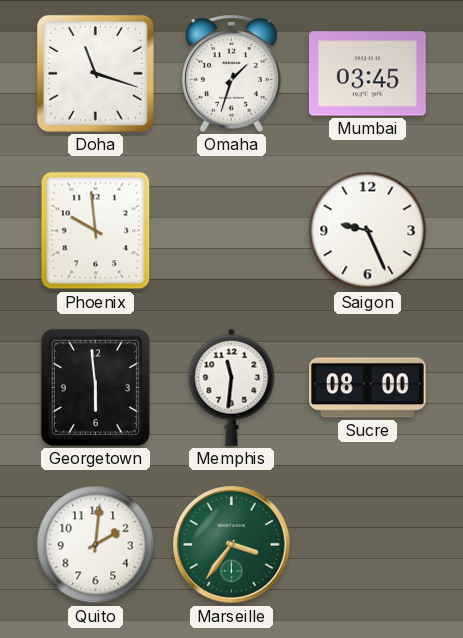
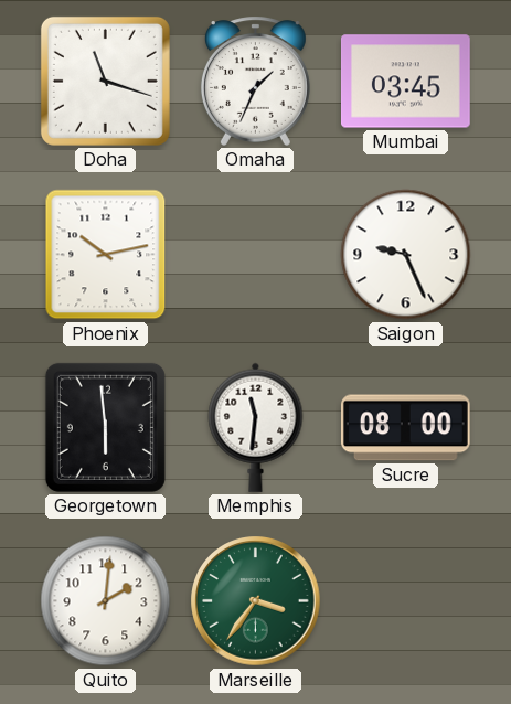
Omaha: 1:33 -> 1:34 (255, 81)
Phoenix: 9:59 -> 10:13 (106, 255)
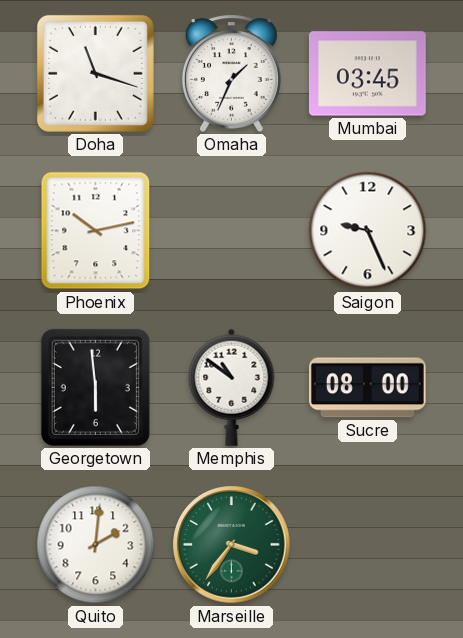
Memphis: 11:31 -> 10:51 (232, 387)
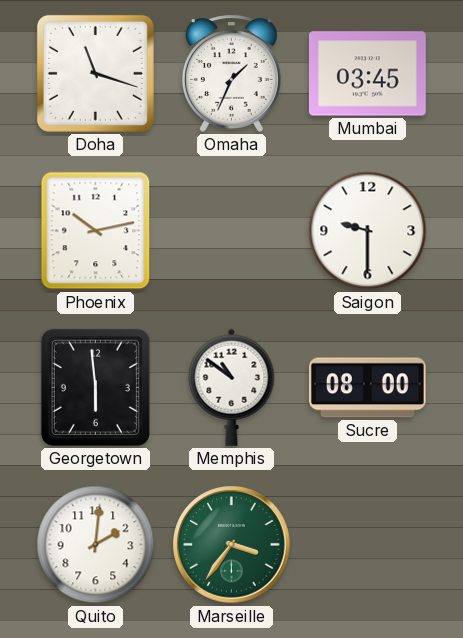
Saigon: 9:26 -> 9:30 (368, 231)
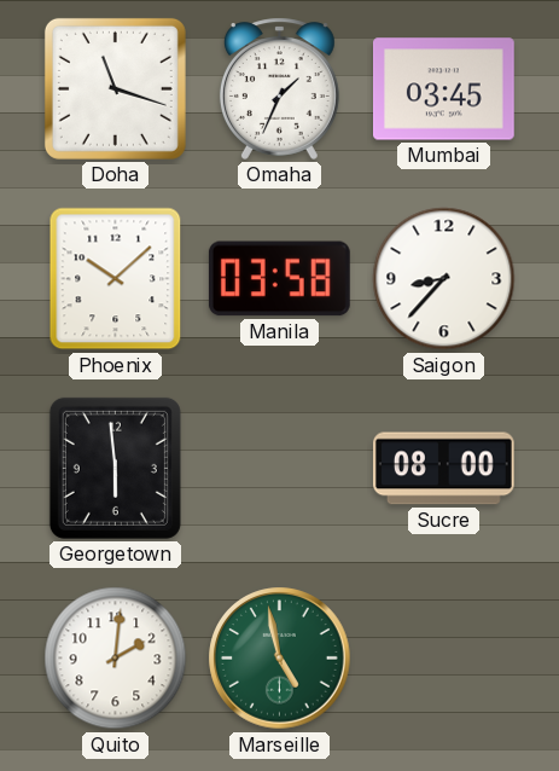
Phoenix: 10:13 -> 10:08 (116, 279)
Manila: none -> 03:58 (279, 279)
Saigon: 9:30 -> 8:37 (444, 279)
Memphis: 10:51 -> none (232, 387)
Marseille: 3:36 -> 4:58 (280, 659)
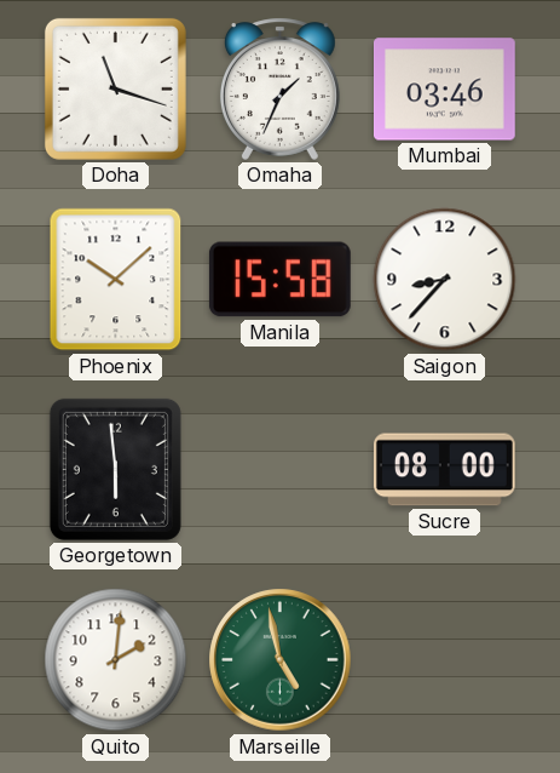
Mumbai: 03:45 -> 03:46 (445, 90)
Manila: 03:58 -> 15:58 (279, 280)
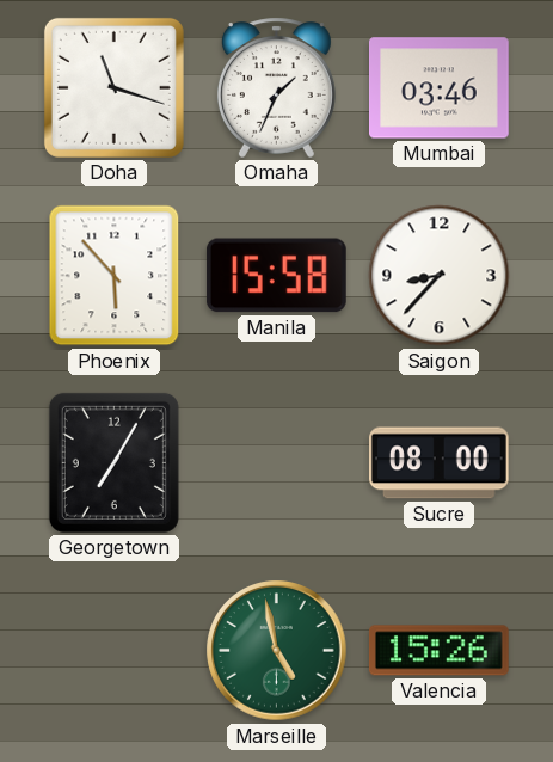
Phoenix: 10:08 -> 5:53 (115, 276)
Georgetown: 5:59 -> 7:05 (113, 462)
Quito: 2:01 -> none (116, 660)
Valencia: none -> 15:26 (438, 651)
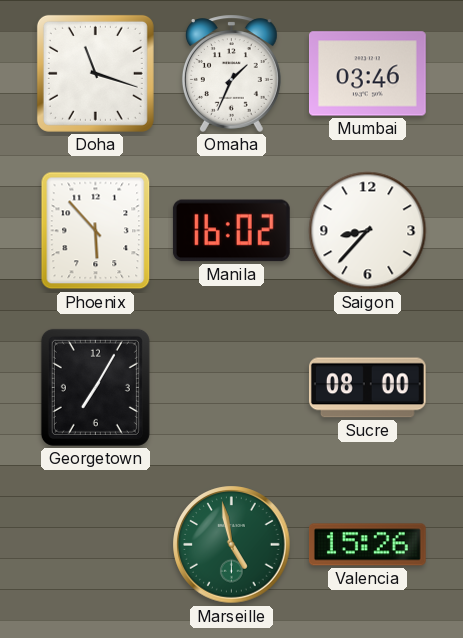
Manila: 15:58 -> 16:02 (231, 231)
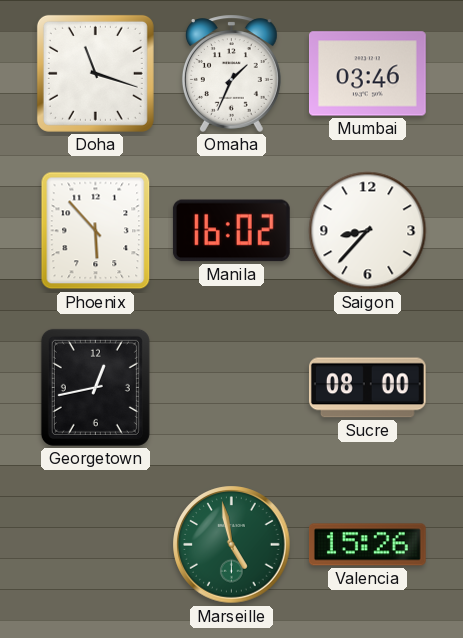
Georgetown: 7:05 -> 12:43 (95, 387)
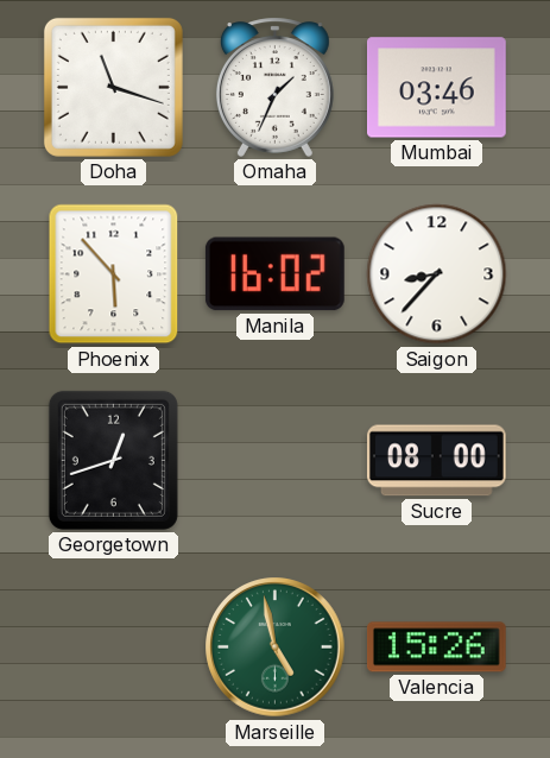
Georgetown: 12:43 -> 12:42 (113, 460)
